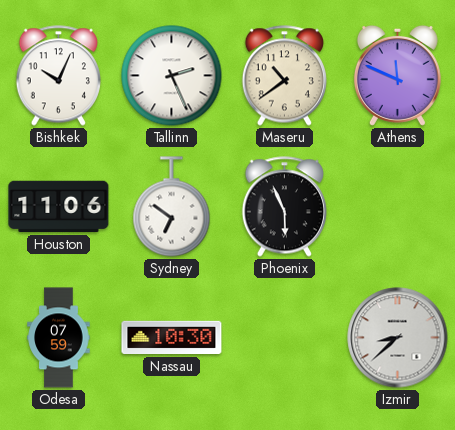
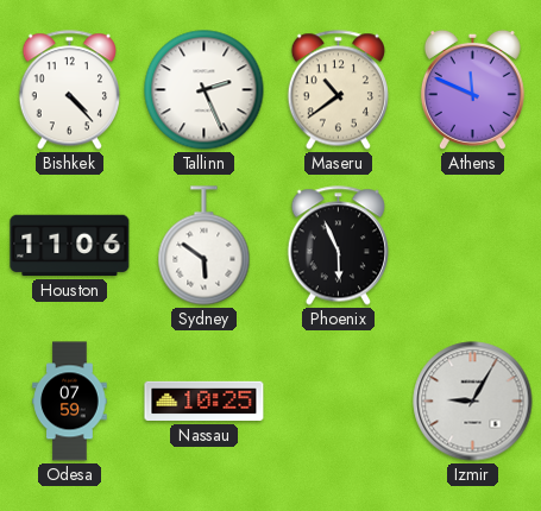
Bishkek: 10:04 -> 4:23 (69, 90)
Sydney: 6:51 -> 5:51 (205, 246)
Nassau: 10:30 -> 10:25 (205, 402)
Izmir: 8:38 -> 9:05 (473, 402)
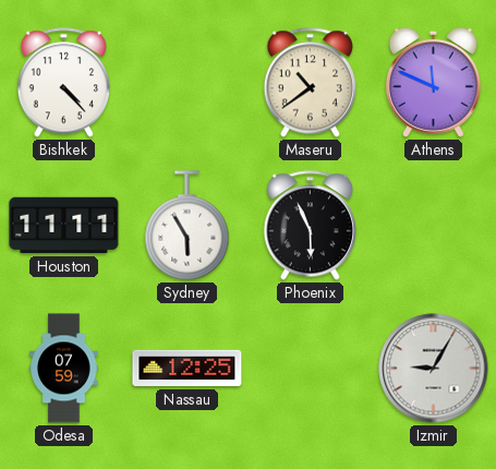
Tallinn: 2:26 -> none (205, 90)
Houston: 11:06 -> 11:11 (64, 226)
Sydney: 5:51 -> 5:55 (187, 226)
Nassau: 10:25 -> 12:25 (187, 369)
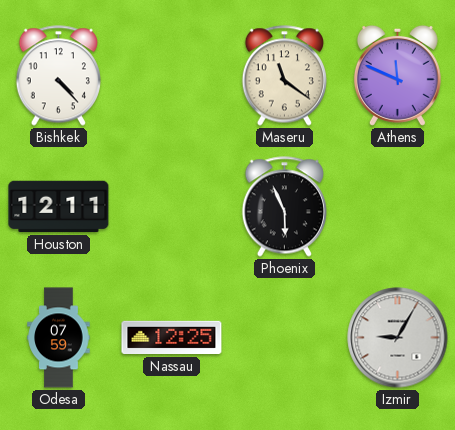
Maseru: 10:39 -> 11:21 (284, 76)
Houston: 11:11 -> 12:11 (59, 207)
Sydney: 5:55 -> none (187, 226)
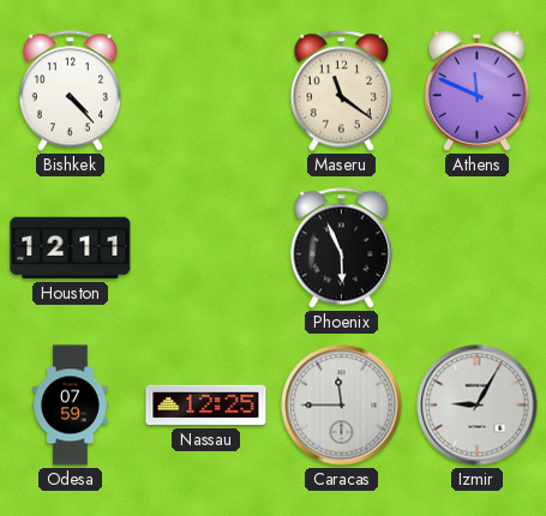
Caracas: none -> 11:45 (342, 406)
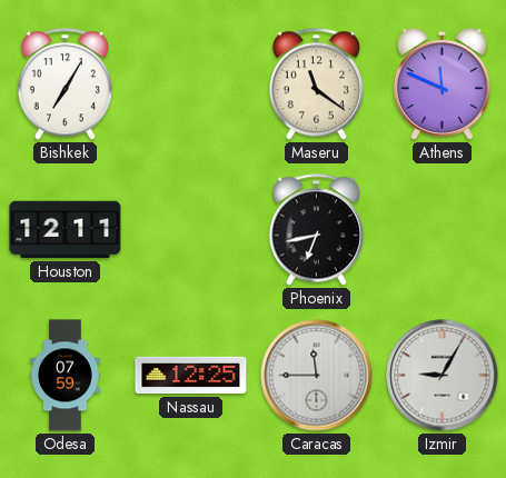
Bishkek: 4:23 -> 7:05 (65, 84)
Phoenix: 5:56 -> 6:43 (316, 230)
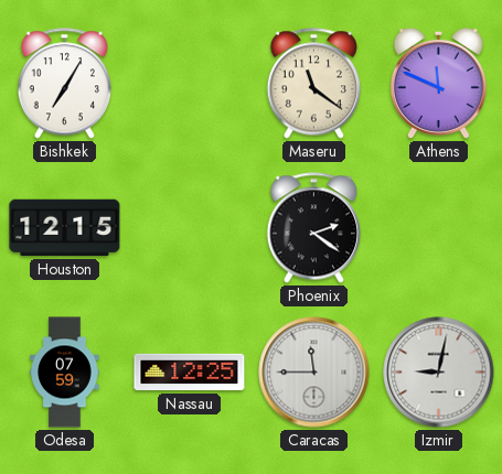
Houston: 12:11 -> 12:15 (65, 228)
Phoenix: 6:43 -> 2:21 (313, 228)
Izmir: 9:05 -> 9:02 (439, 373)
